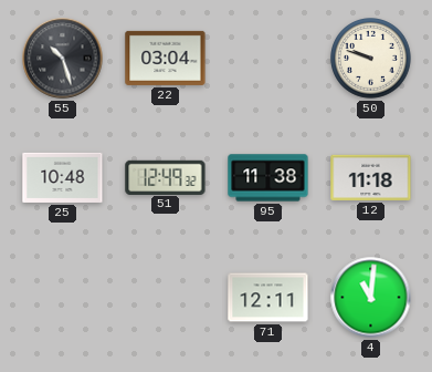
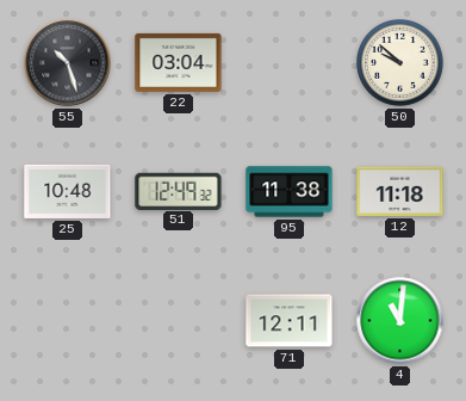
50: 9:48 -> 9:52 (400, 63)
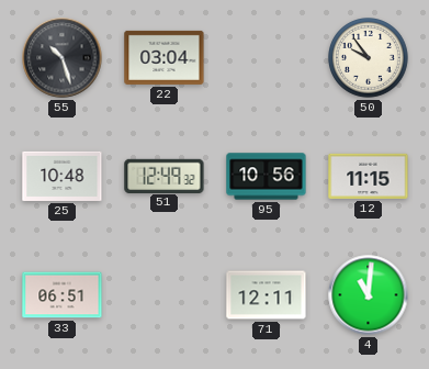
50: 9:52 -> 9:54 (369, 58)
95: 11:38 -> 10:56 (267, 177)
12: 11:18 -> 11:15 (369, 176)
33: none -> 06:51 (63, 295)
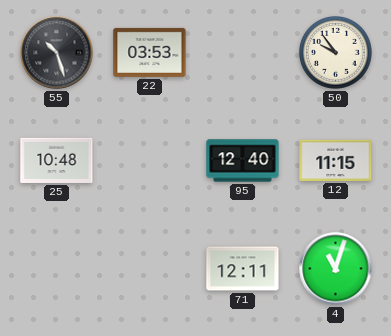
22: 03:04 -> 03:53 (150, 52)
51: 12:49 -> none (165, 176)
95: 10:56 -> 12:40 (243, 161)
33: 06:51 -> none (63, 295)
4: 11:01 -> 11:03 (336, 269)
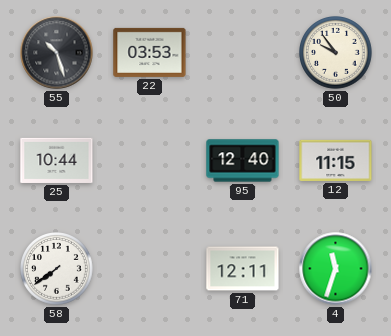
25: 10:48 -> 10:44 (57, 160)
58: none -> 7:39 (57, 269)
4: 11:03 -> 11:33 (336, 269)
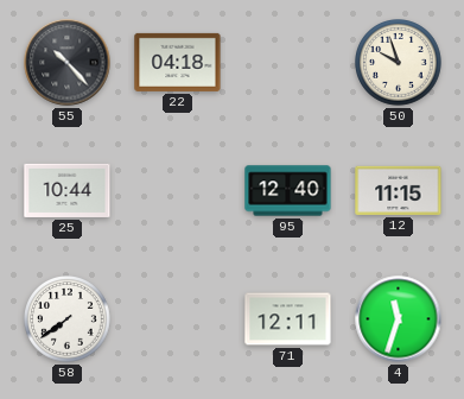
55: 10:27 -> 10:23 (68, 63)
22: 03:53 -> 04:18 (178, 62)
50: 9:54 -> 9:57 (399, 63)
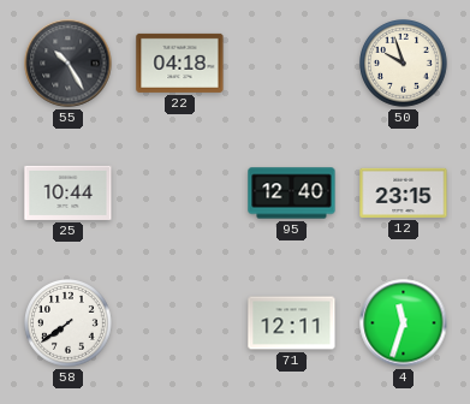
55: 10:23 -> 10:25 (69, 64)
12: 11:15 -> 23:15 (404, 192)
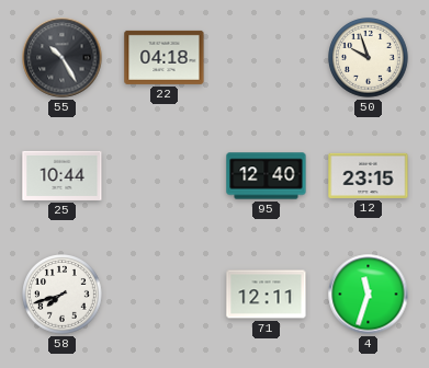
58: 7:39 -> 7:42 (63, 295)
